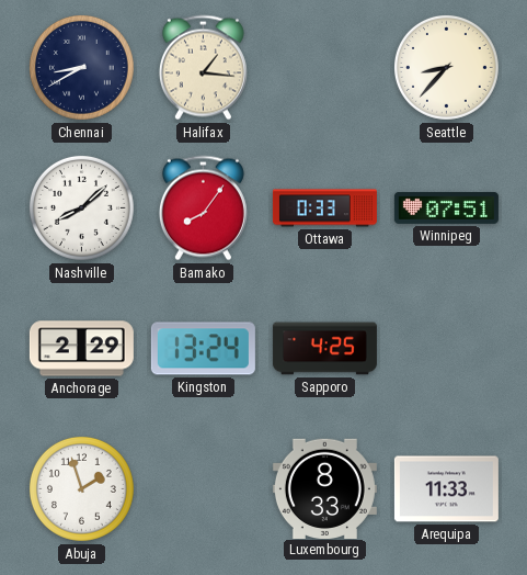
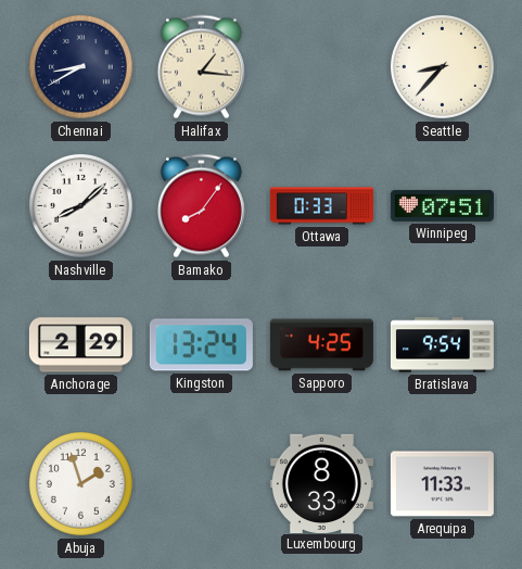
Bratislava: none -> 9:54 (442, 345)
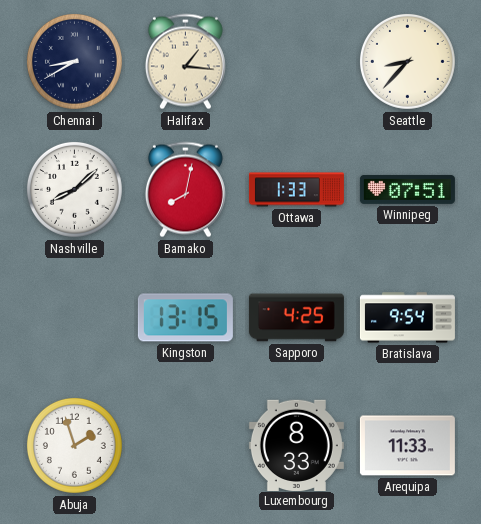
Bamako: 8:06 -> 8:02 (185, 190)
Ottawa: 0:33 -> 1:33 (296, 190)
Anchorage: 2:29 -> none (80, 345)
Kingston: 13:24 -> 13:15 (185, 318)
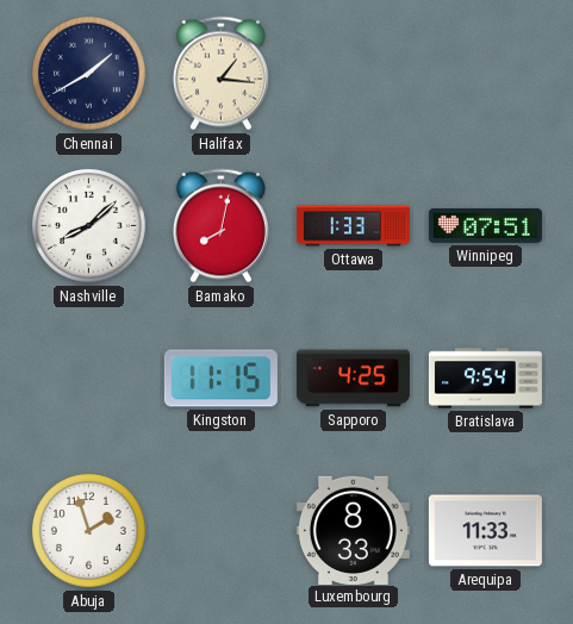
Chennai: 8:40 -> 1:40 (88, 73)
Seattle: 8:37 -> none (407, 61)
Kingston: 13:15 -> 11:15 (220, 379)
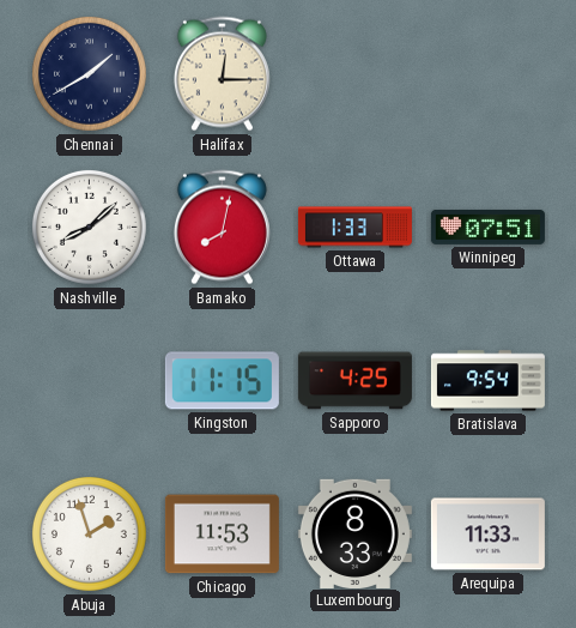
Halifax: 1:16 -> 12:15 (222, 74)
Chicago: none -> 11:53 (222, 535)
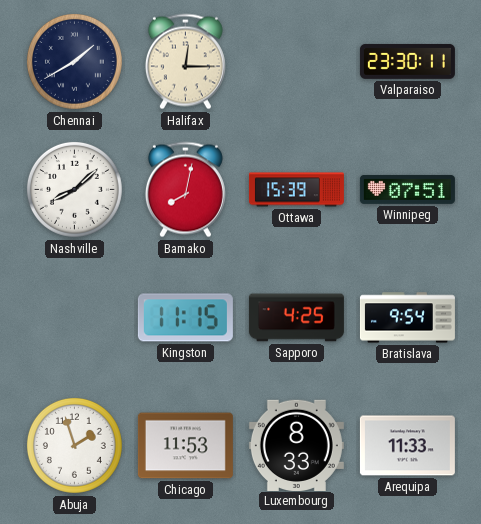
Valparaiso: none -> 23:30 (407, 61)
Ottawa: 1:33 -> 15:39 (296, 190)
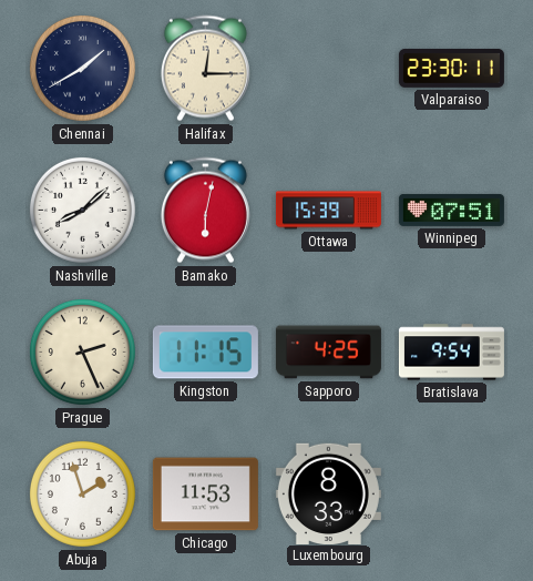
Bamako: 8:02 -> 6:02 (205, 211)
Prague: none -> 2:26 (82, 351)
Arequipa: 11:33 -> none (407, 446)
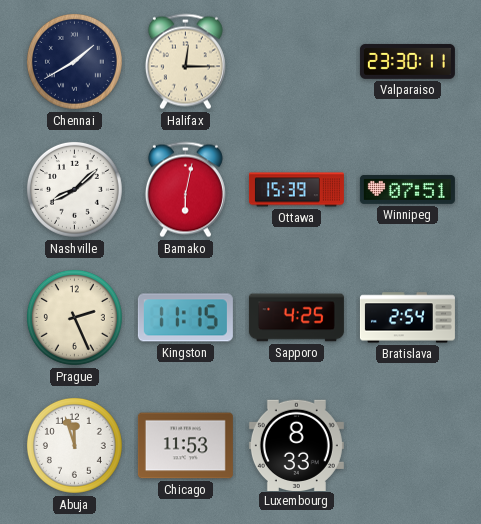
Bratislava: 9:54 -> 2:54 (407, 318)
Abuja: 1:57 -> 11:57 (74, 445)
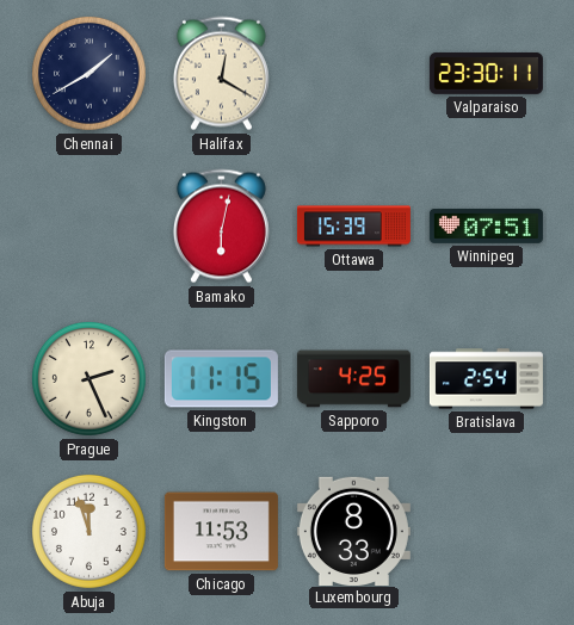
Halifax: 12:15 -> 12:20 (221, 74)
Nashville: 8:08 -> none (74, 189)
